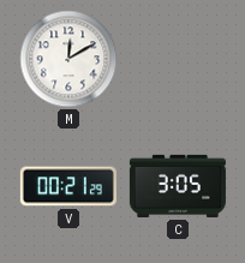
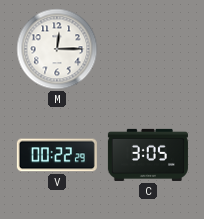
M: 12:10 -> 12:15 (57, 49)
V: 00:21 -> 00:22 (57, 155)
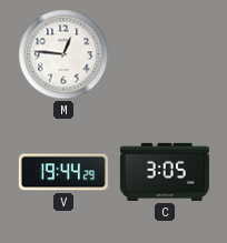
M: 12:15 -> 12:46 (63, 54)
V: 00:22 -> 19:44 (63, 172)
